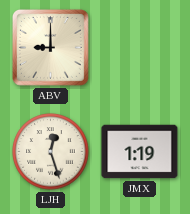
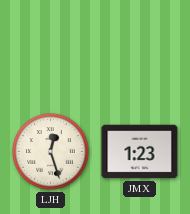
ABV: 9:00 -> none (50, 47)
JMX: 1:19 -> 1:23 (140, 152)
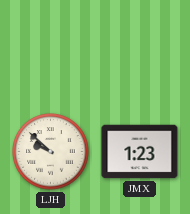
LJH: 12:27 -> 9:52 (51, 152)
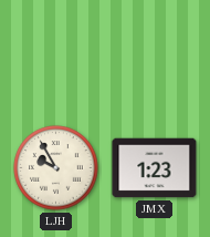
LJH: 9:52 -> 9:55 (56, 168)
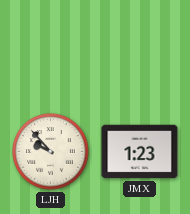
LJH: 9:55 -> 9:53 (51, 152)
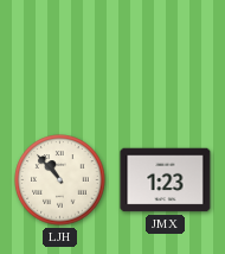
LJH: 9:53 -> 10:53 (60, 180)
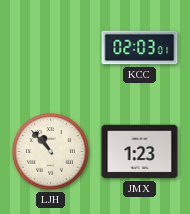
KCC: none -> 02:03 (140, 48)
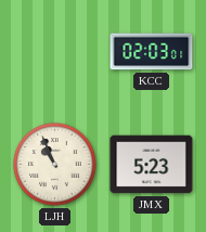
LJH: 10:53 -> 10:56 (55, 165)
JMX: 1:23 -> 5:23 (152, 165)
